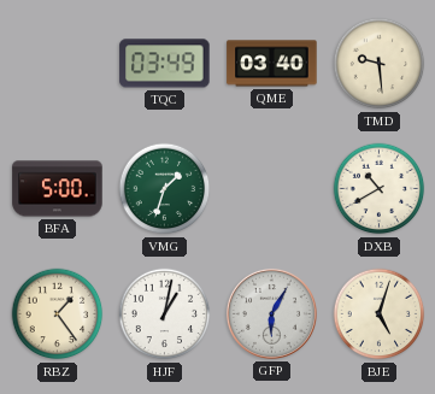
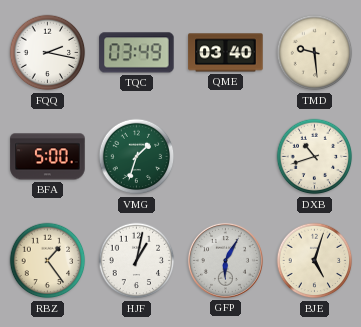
FQQ: none -> 2:17 (48, 53)
DXB: 10:40 -> 10:42 (315, 157)
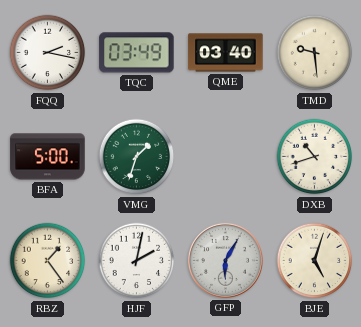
HJF: 1:02 -> 2:02 (137, 261)
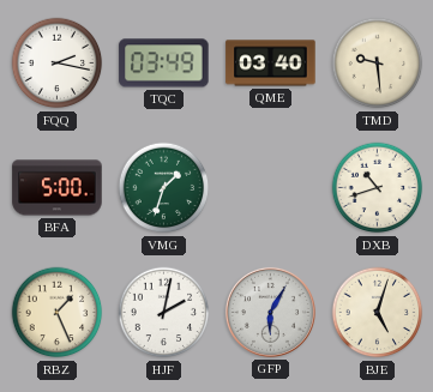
RBZ: 1:24 -> 1:26 (58, 313)
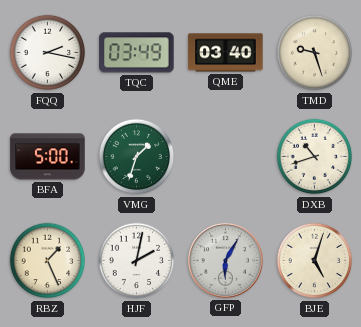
TMD: 9:29 -> 9:27 (315, 53)
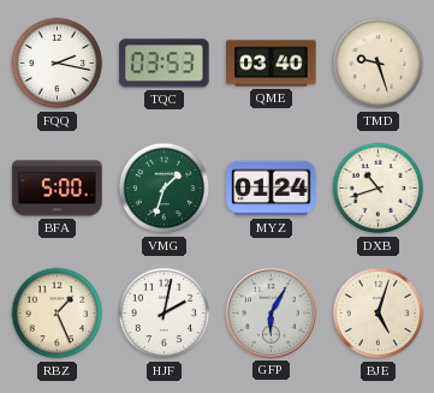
TQC: 03:49 -> 03:53 (165, 64)
MYZ: none -> 01:24 (272, 189)
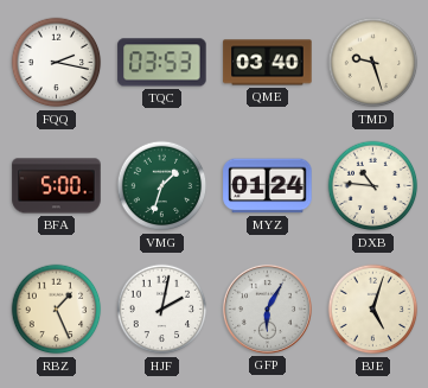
DXB: 10:42 -> 10:46 (373, 186)
